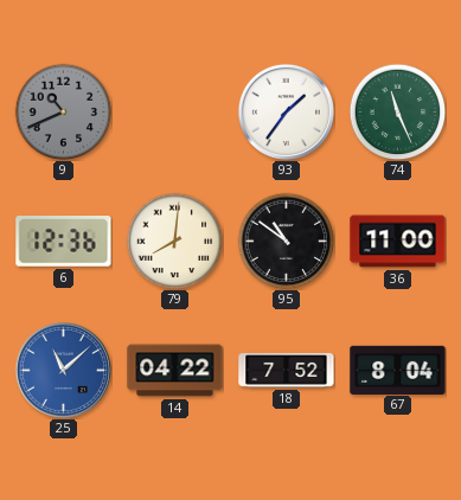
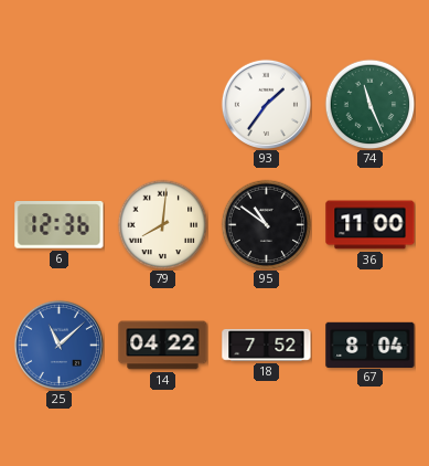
9: 10:41 -> none (63, 111)
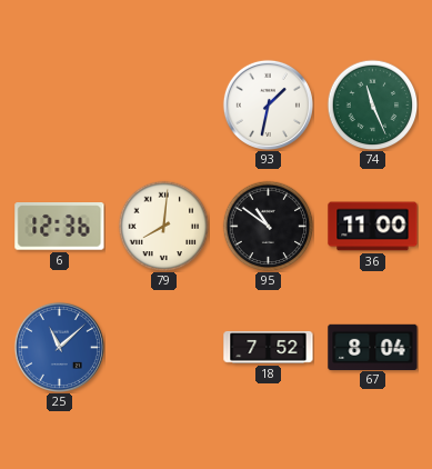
93: 1:36 -> 1:32 (268, 104)
14: 04:22 -> none (163, 346)
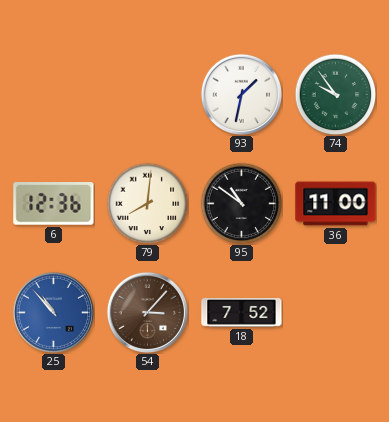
74: 11:26 -> 9:54 (335, 94)
25: 11:08 -> 10:53 (53, 312)
54: none -> 3:07 (147, 312)
67: 8:04 -> none (373, 347)
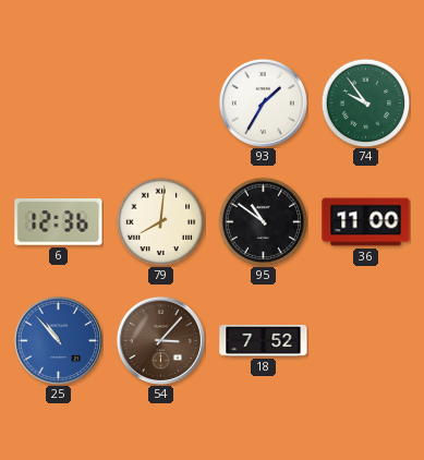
93: 1:32 -> 1:35 (263, 102)
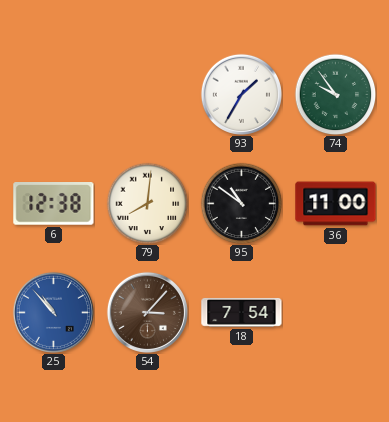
6: 12:36 -> 12:38 (54, 204)
18: 7:52 -> 7:54 (242, 312)
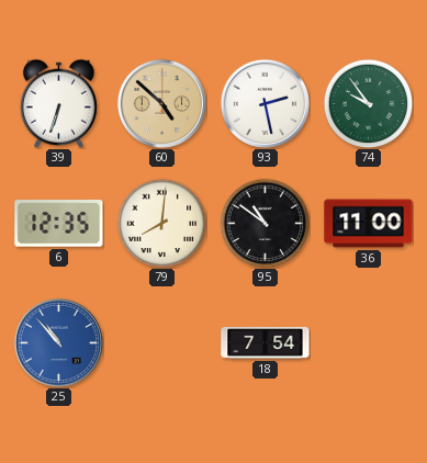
39: none -> 6:33 (58, 103)
60: none -> 4:52 (161, 103)
93: 1:35 -> 2:28 (265, 103)
6: 12:38 -> 12:35 (59, 224)
54: 3:07 -> none (147, 312)
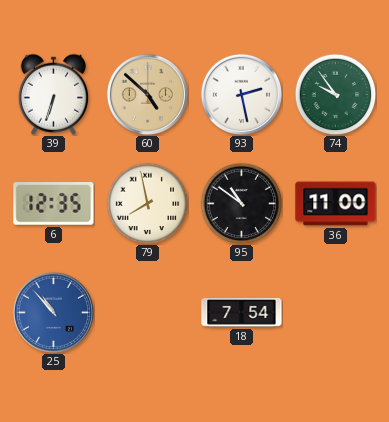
79: 8:01 -> 7:58 (147, 203)
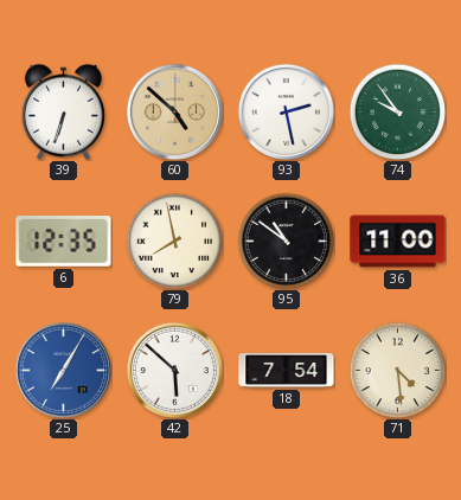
25: 10:53 -> 7:05 (63, 370)
42: none -> 5:52 (174, 370)
71: none -> 4:29 (397, 370)
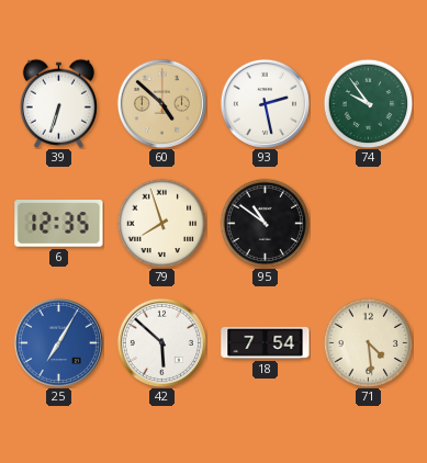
79: 7:58 -> 7:57 (161, 223)
36: 11:00 -> none (398, 242)
